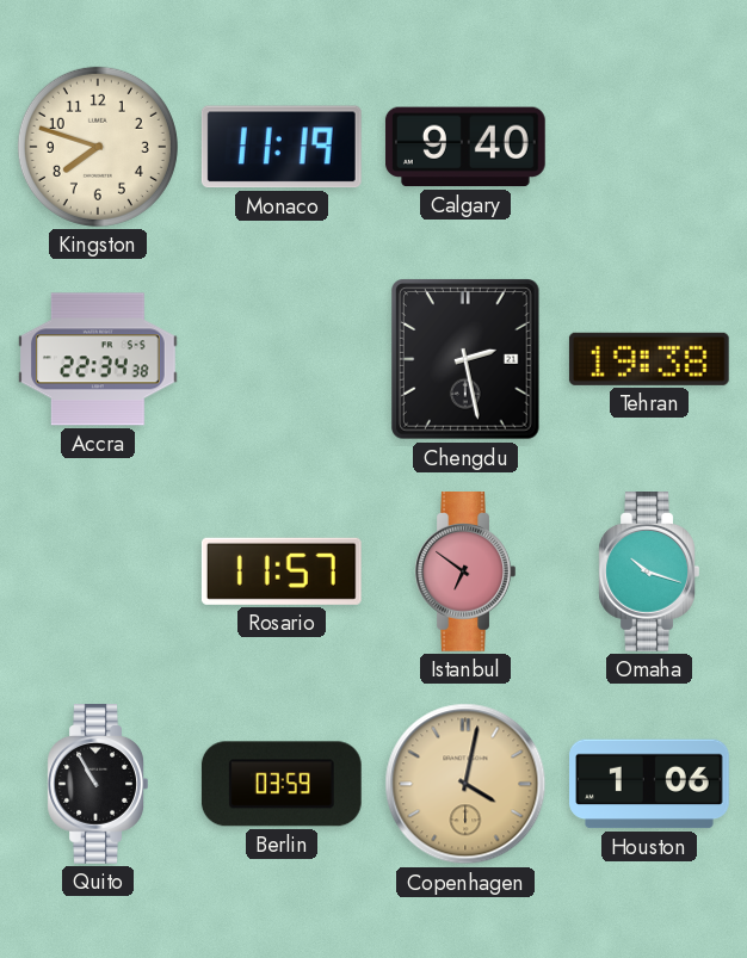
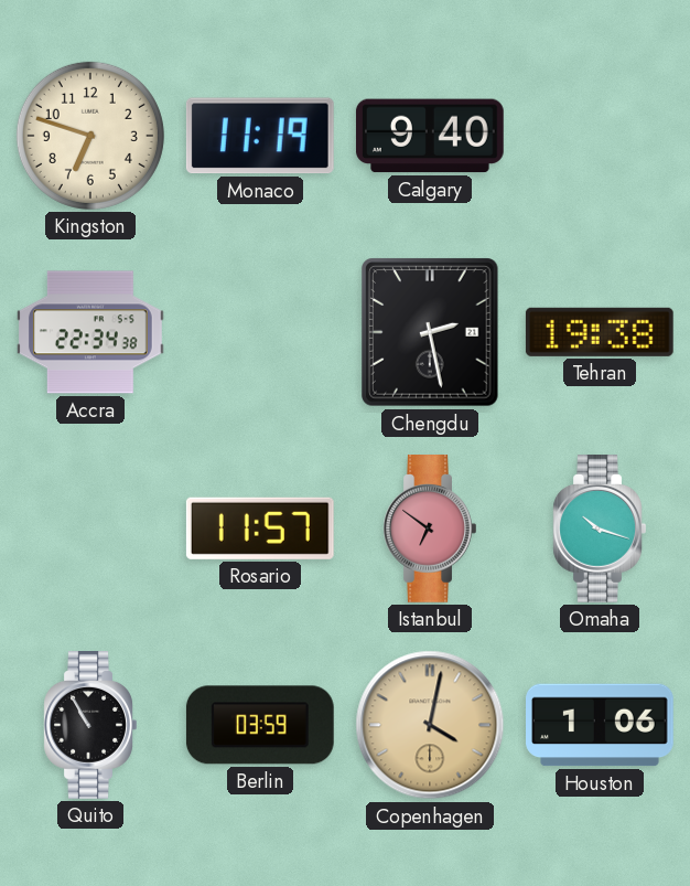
Kingston: 7:48 -> 6:48 (90, 136)
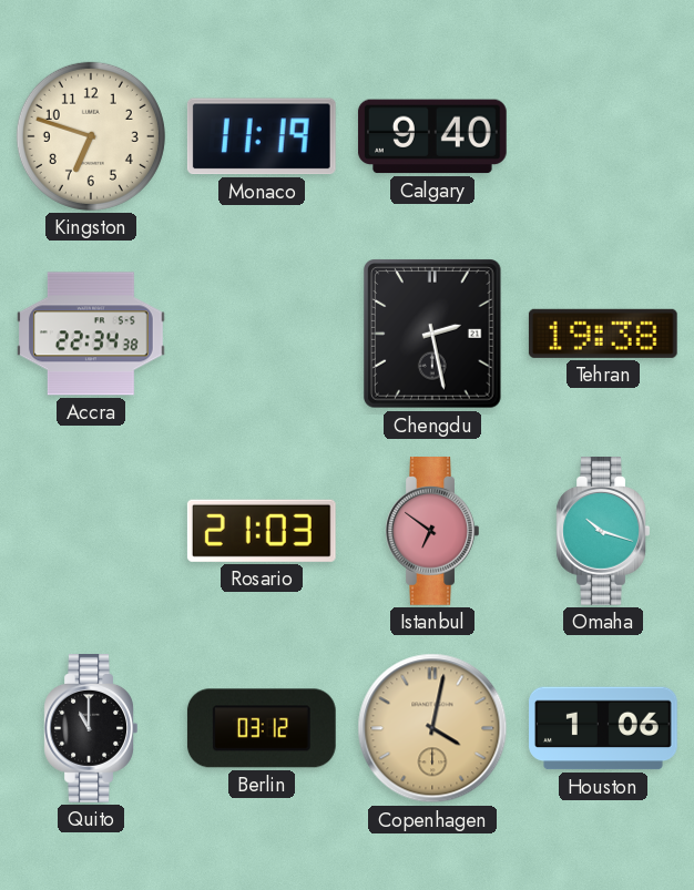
Rosario: 11:57 -> 21:03 (262, 531)
Quito: 10:55 -> 11:00 (91, 729)
Berlin: 03:59 -> 03:12 (262, 728)
